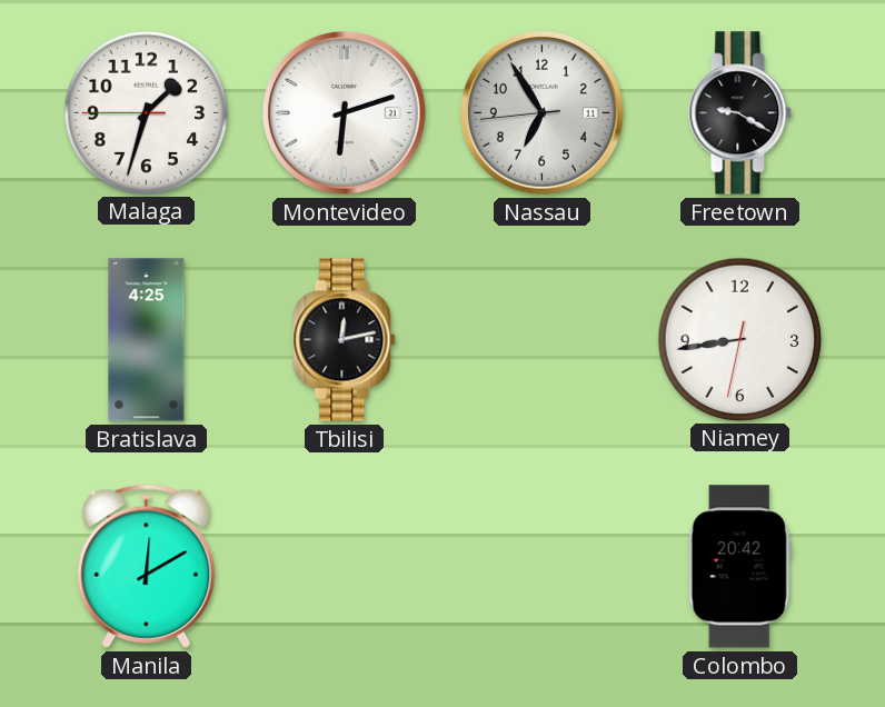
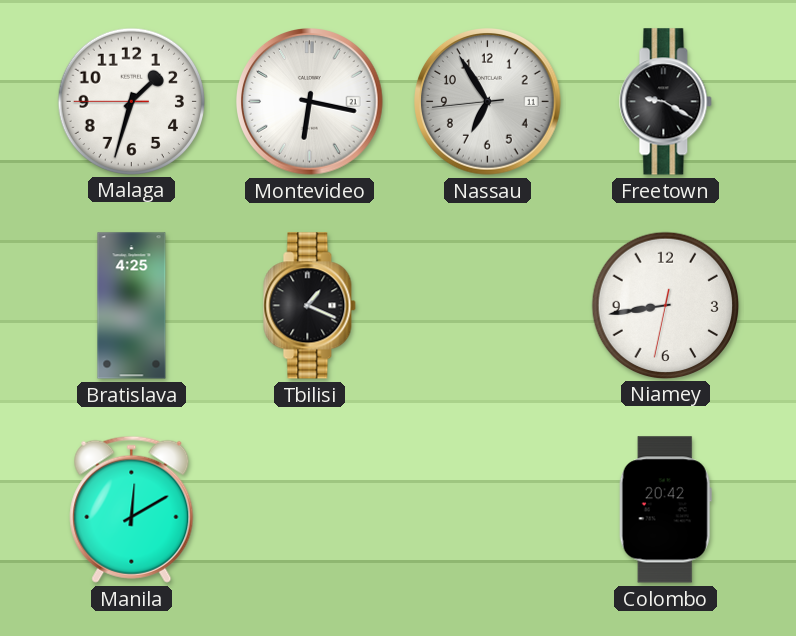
Montevideo: 6:12 -> 6:17 (310, 102)
Tbilisi: 12:13 -> 1:19 (310, 306)
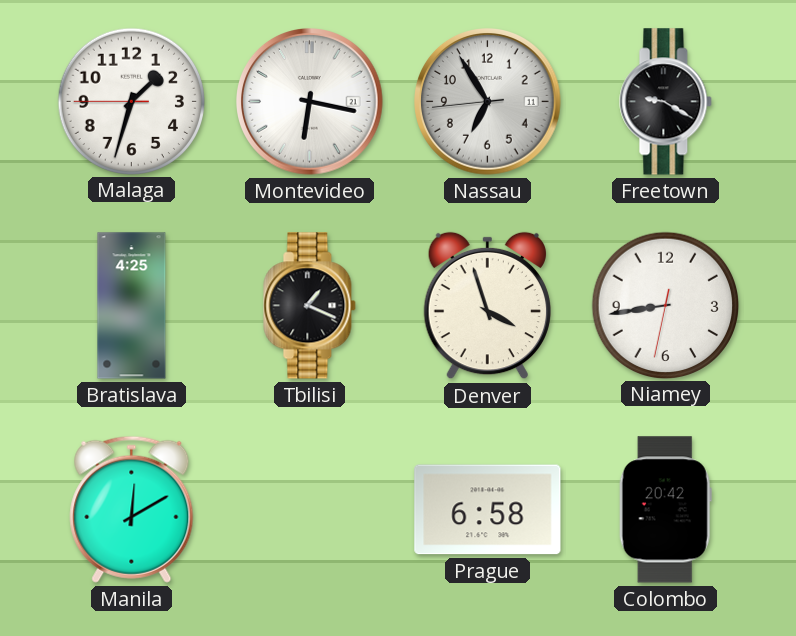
Denver: none -> 3:57 (487, 306)
Prague: none -> 6:58 (488, 510)
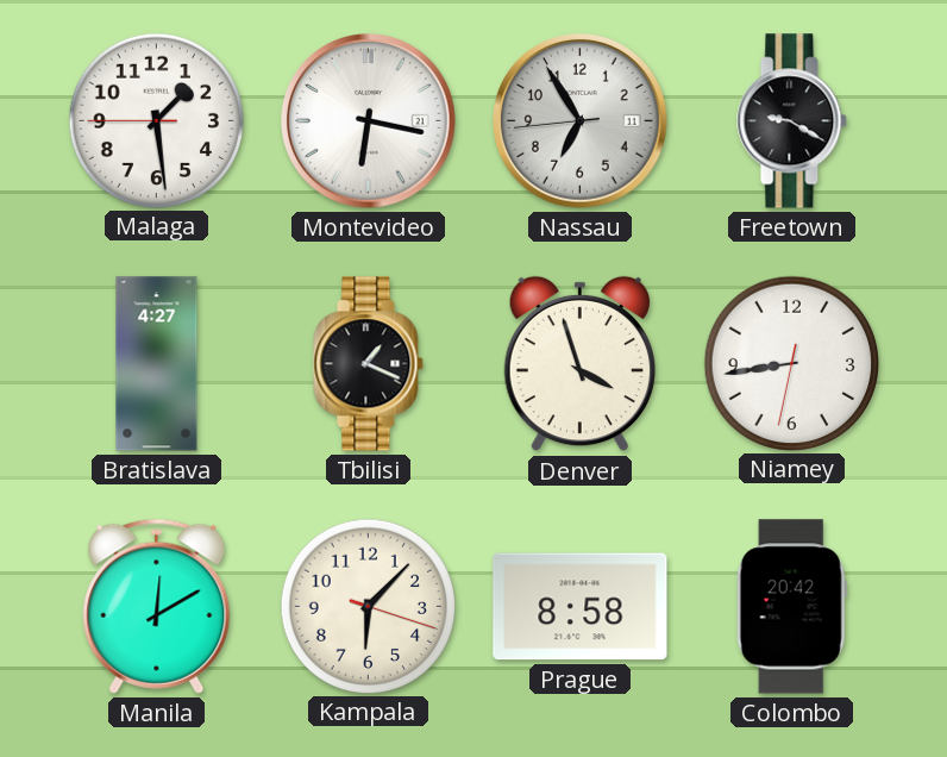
Malaga: 1:32 -> 1:28 (156, 120)
Bratislava: 4:25 -> 4:27 (157, 364)
Kampala: none -> 6:07 (368, 606)
Prague: 6:58 -> 8:58 (581, 607)
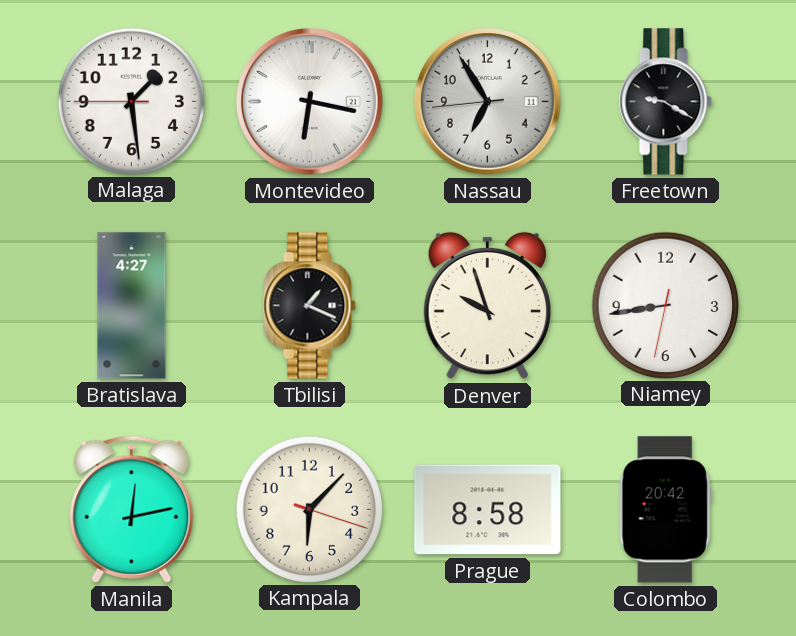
Denver: 3:57 -> 9:57 (487, 306)
Manila: 12:10 -> 12:13 (132, 509)
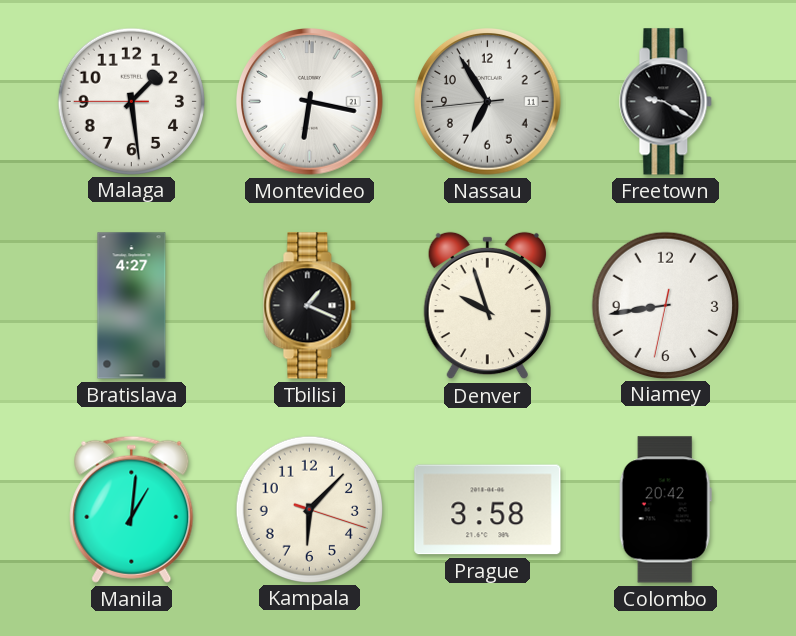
Manila: 12:13 -> 1:01 (132, 509)
Prague: 8:58 -> 3:58 (488, 510)
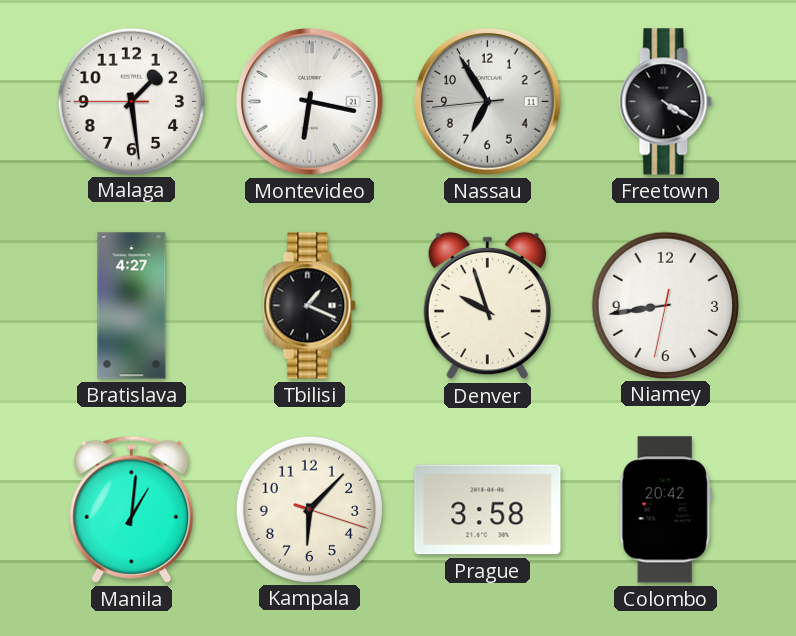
Freetown: 9:20 -> 4:20 (666, 102)
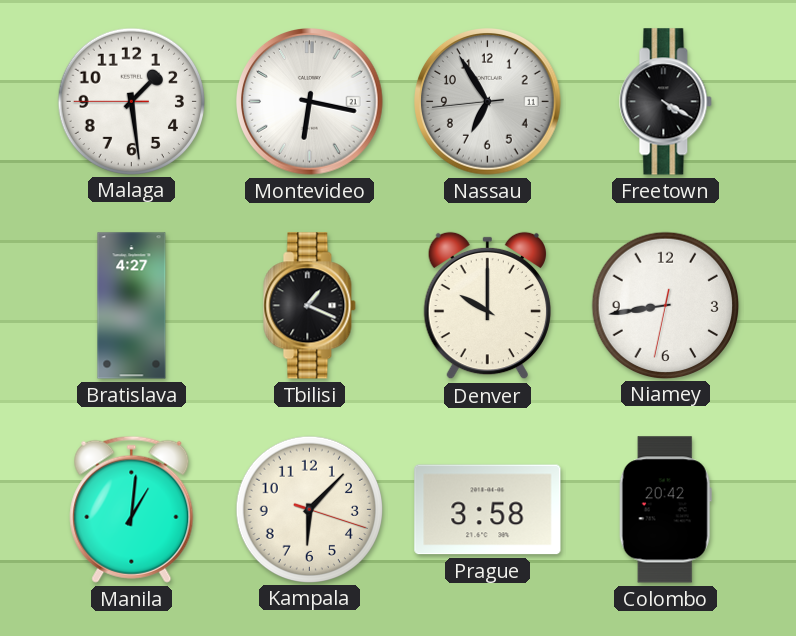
Denver: 9:57 -> 10:00 (487, 306)
